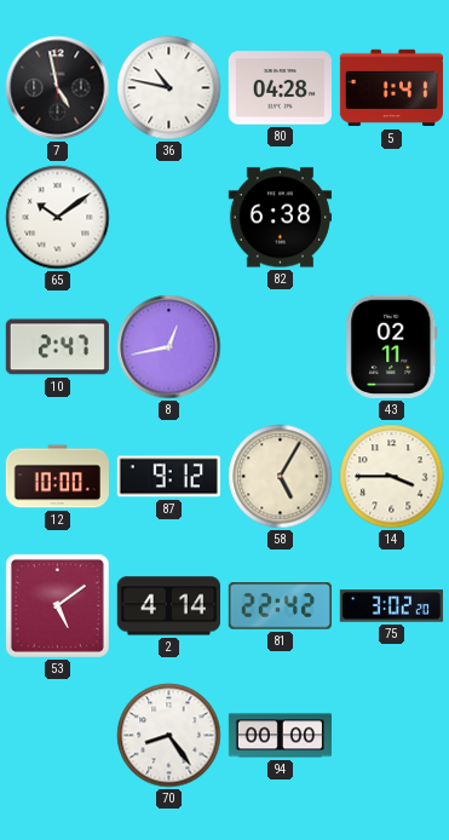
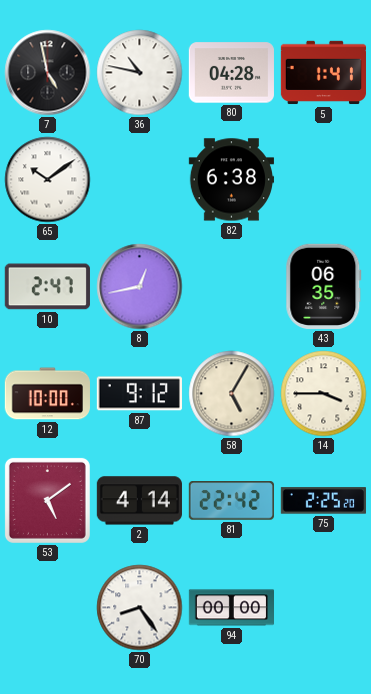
43: 02:11 -> 06:35 (324, 286)
75: 3:02 -> 2:25 (323, 501)
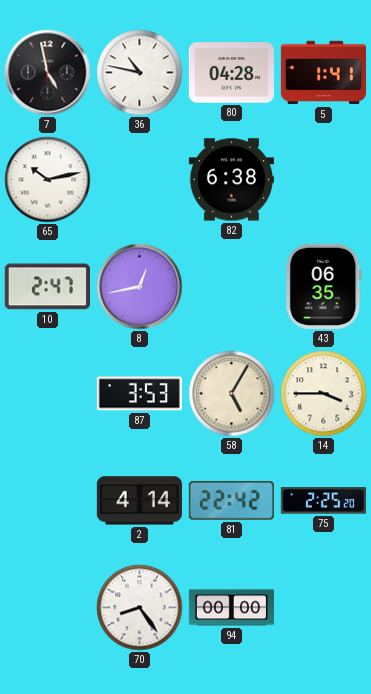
65: 10:09 -> 10:13 (48, 180)
12: 10:00 -> none (47, 394)
87: 9:12 -> 3:53 (139, 394)
53: 5:09 -> none (47, 500)
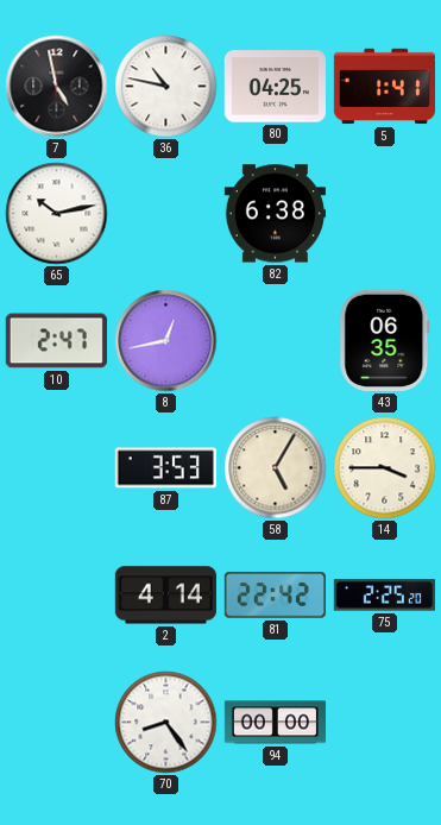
80: 04:28 -> 04:25 (275, 87)
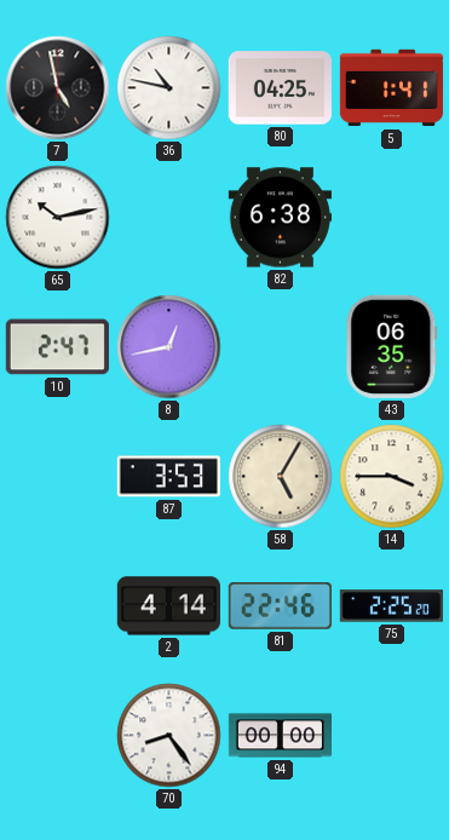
81: 22:42 -> 22:46 (280, 606)
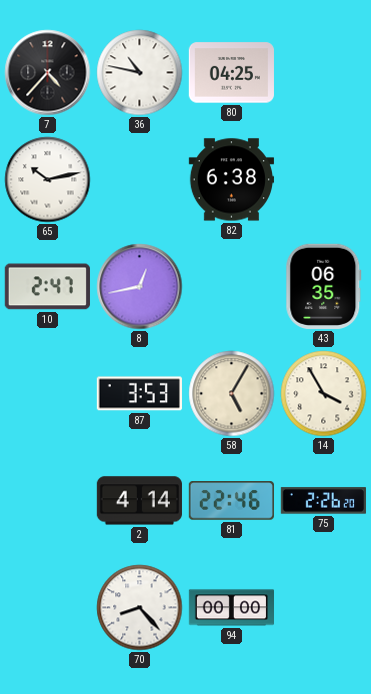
7: 4:58 -> 4:37 (48, 73)
5: 1:41 -> none (391, 88)
14: 3:45 -> 3:55 (324, 394)
75: 2:25 -> 2:26 (323, 501)
70: 8:24 -> 8:23 (140, 608)
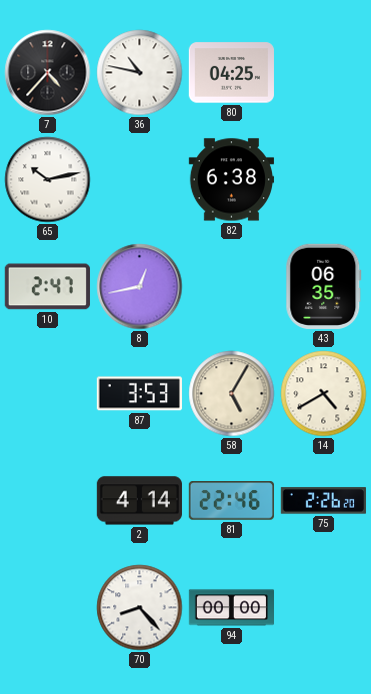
14: 3:55 -> 4:40 (324, 394)
